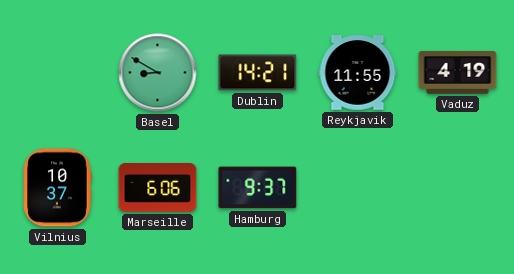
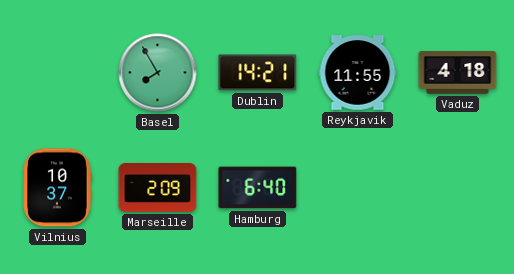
Basel: 8:50 -> 7:55 (158, 73)
Vaduz: 4:19 -> 4:18 (458, 73)
Marseille: 6:06 -> 2:09 (158, 188)
Hamburg: 9:37 -> 6:40 (258, 188)
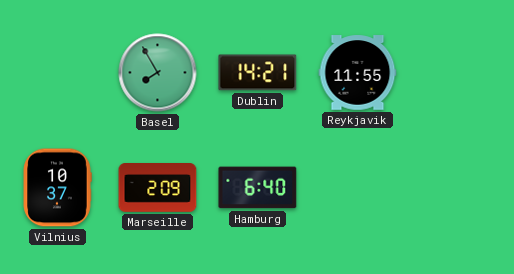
Vaduz: 4:18 -> none (458, 73)
